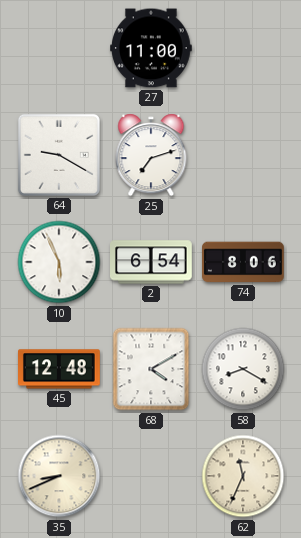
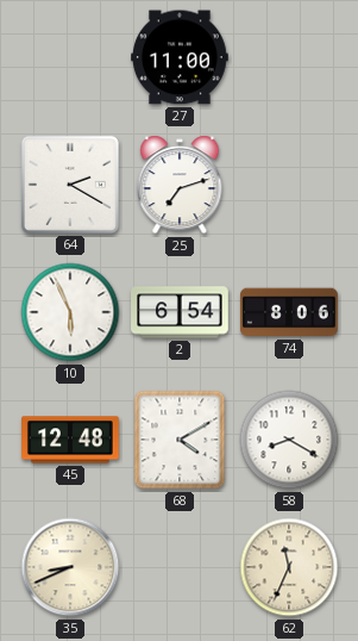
64: 9:20 -> 2:20 (70, 185)
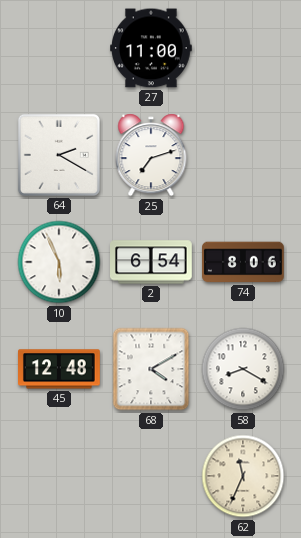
35: 8:41 -> none (70, 567)
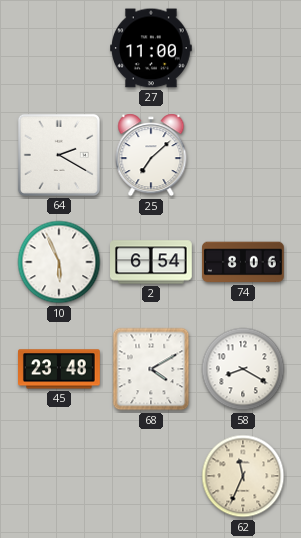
25: 7:12 -> 7:08 (151, 155)
45: 12:48 -> 23:48 (60, 369)
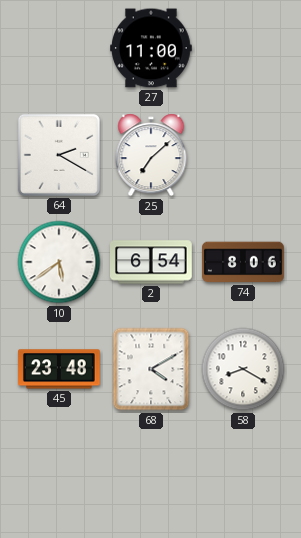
10: 5:56 -> 5:39 (59, 262)
62: 11:34 -> none (243, 476)
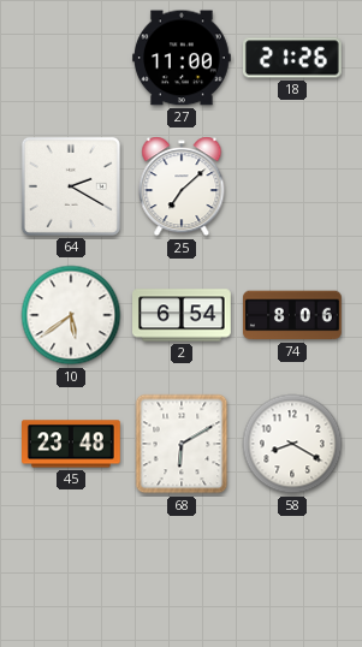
18: none -> 21:26 (292, 58)
68: 4:10 -> 6:10 (182, 444)
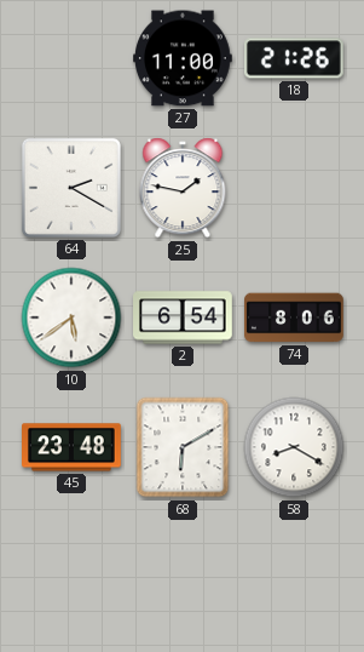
25: 7:08 -> 1:47 (183, 188)
